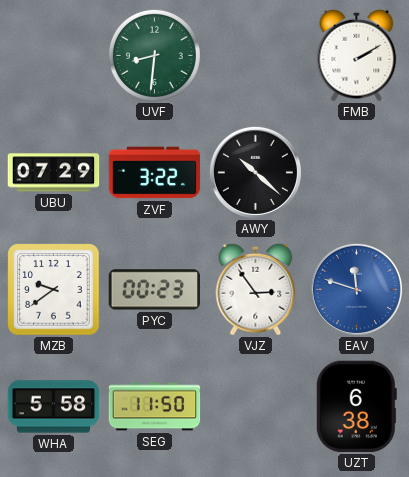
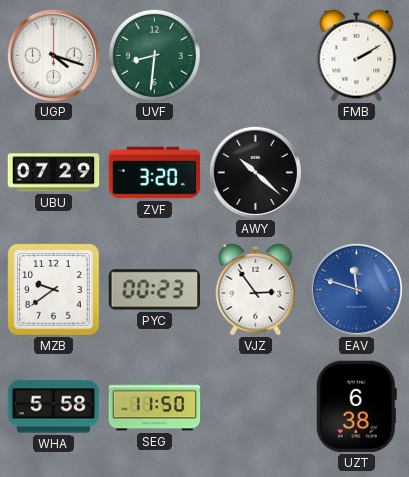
UGP: none -> 4:18 (53, 55)
ZVF: 3:22 -> 3:20 (155, 173)
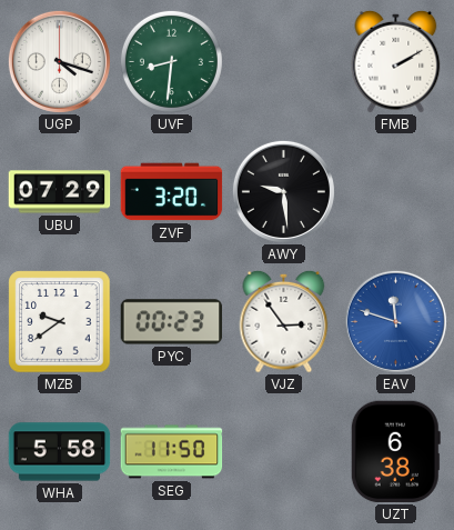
AWY: 10:22 -> 9:29 (283, 191)
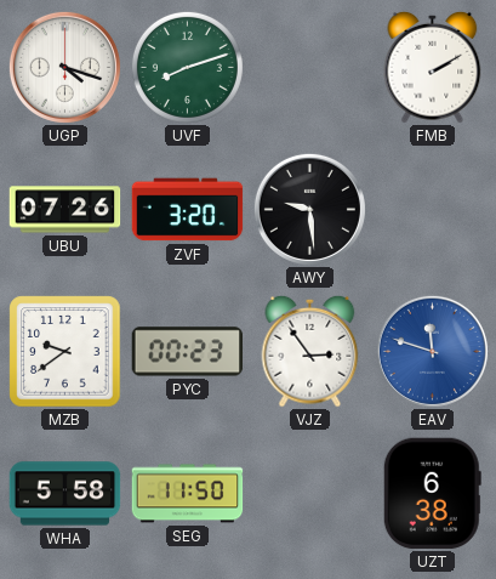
UVF: 8:31 -> 8:12 (187, 67)
UBU: 07:29 -> 07:26 (65, 210)
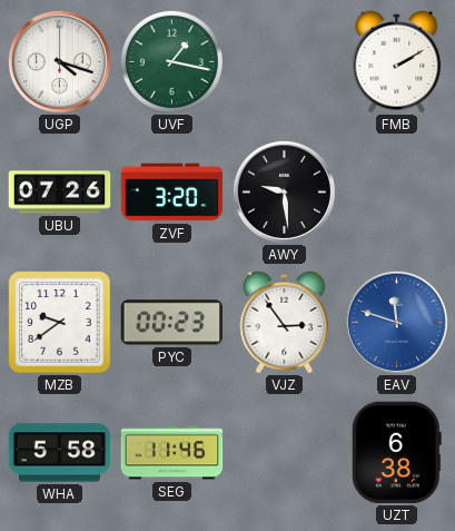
UVF: 8:12 -> 1:17 (171, 61)
SEG: 11:50 -> 11:46 (172, 453)
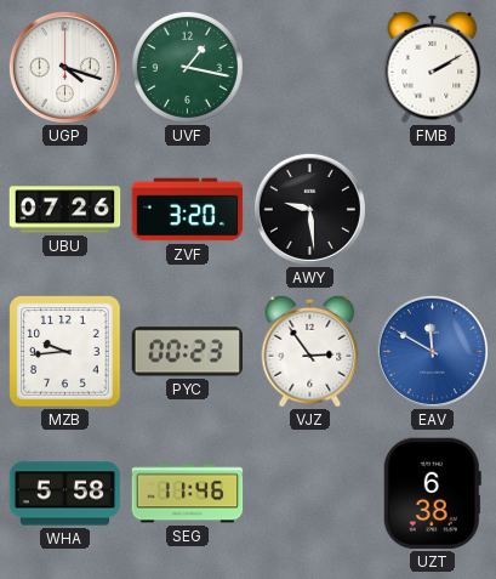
MZB: 9:39 -> 9:44 (65, 352)
EAV: 11:48 -> 11:50 (432, 351)
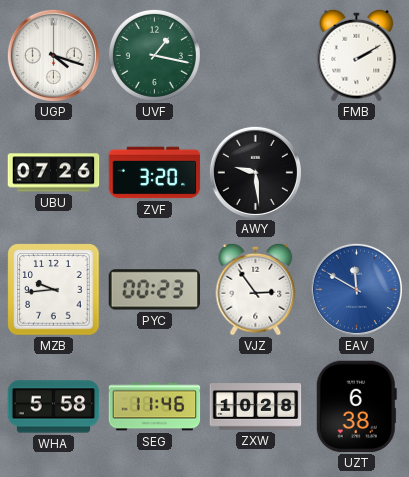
ZXW: none -> 10:28 (256, 407)
